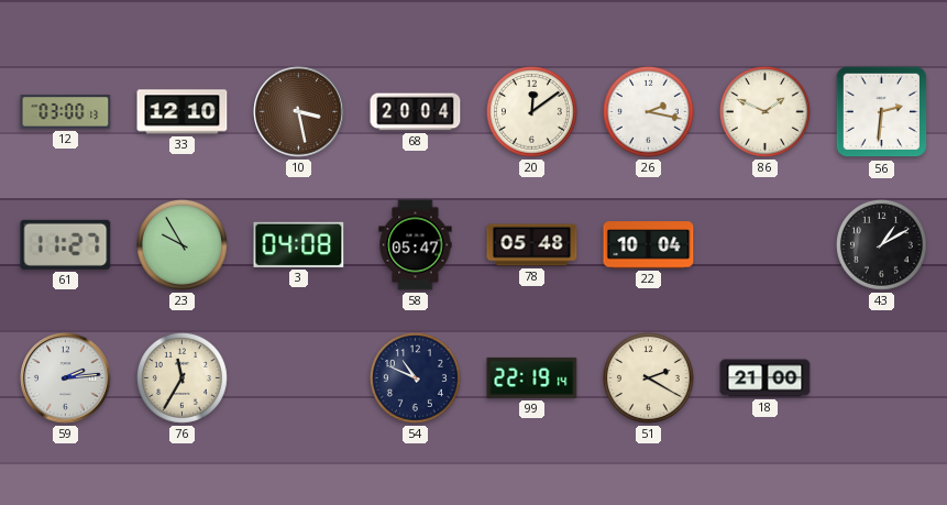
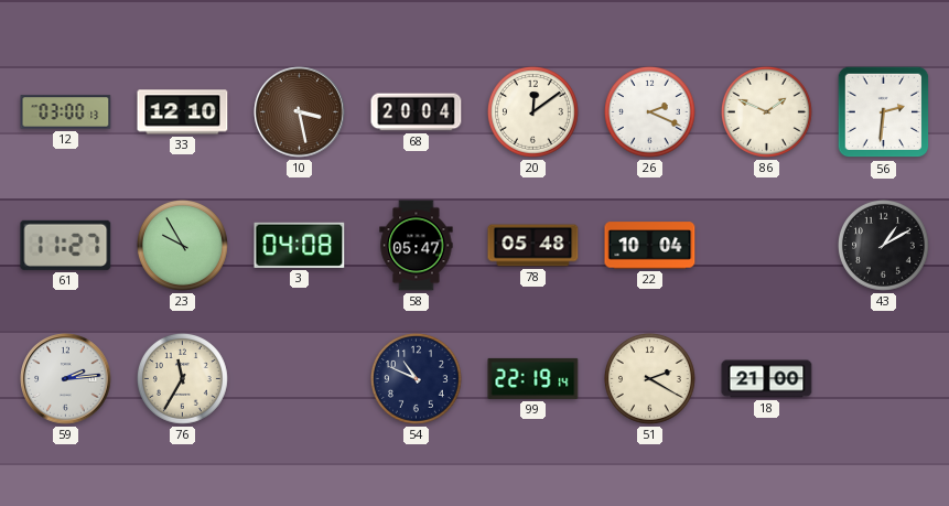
26: 2:17 -> 2:19 (649, 111)
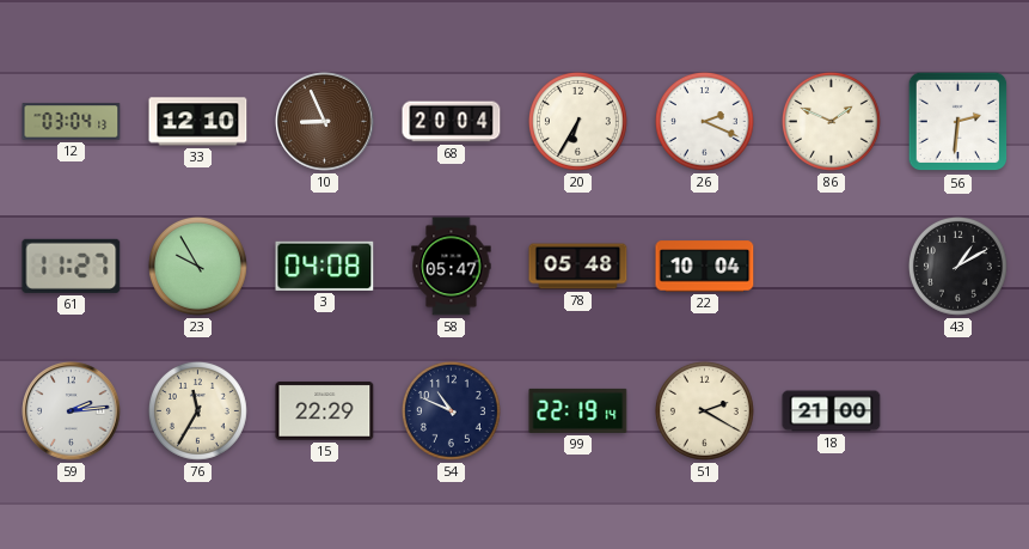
12: 03:00 -> 03:04 (72, 122)
10: 3:28 -> 8:56 (325, 122)
20: 12:09 -> 6:35 (577, 121)
15: none -> 22:29 (325, 411)
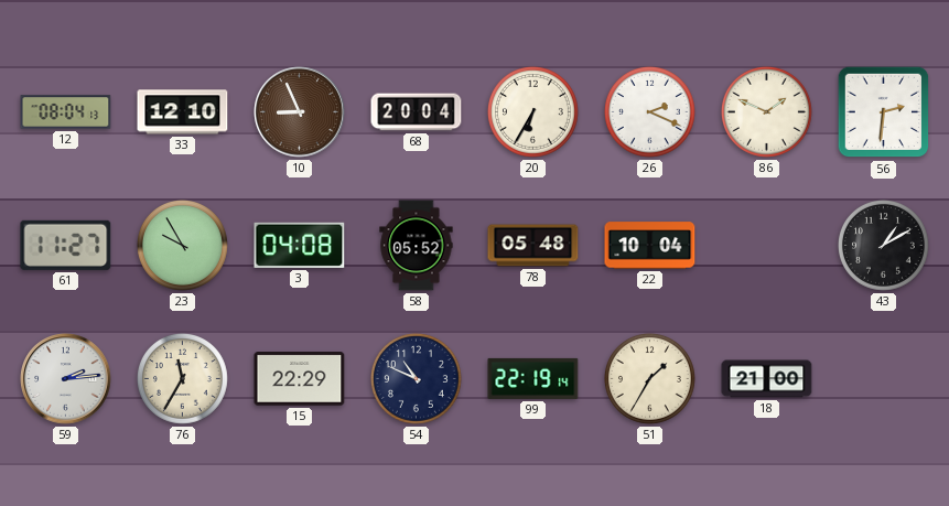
12: 03:04 -> 08:04 (66, 112)
58: 05:47 -> 05:52 (417, 246)
51: 2:20 -> 1:35 (649, 378)
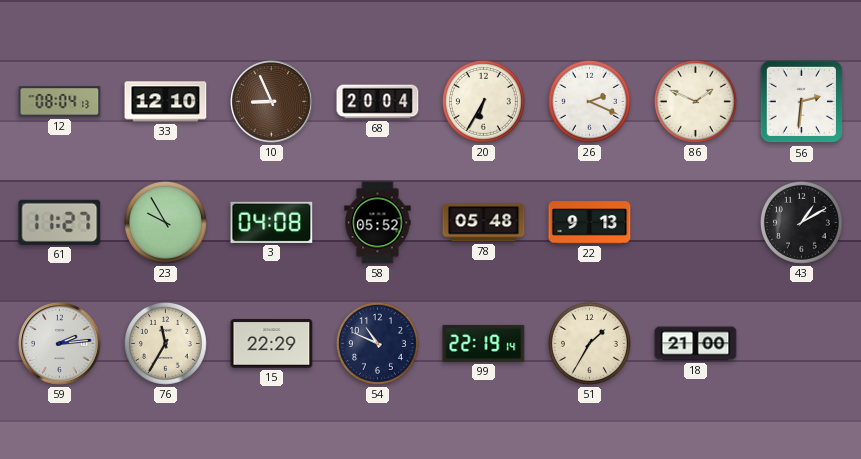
22: 10:04 -> 9:13 (590, 223)
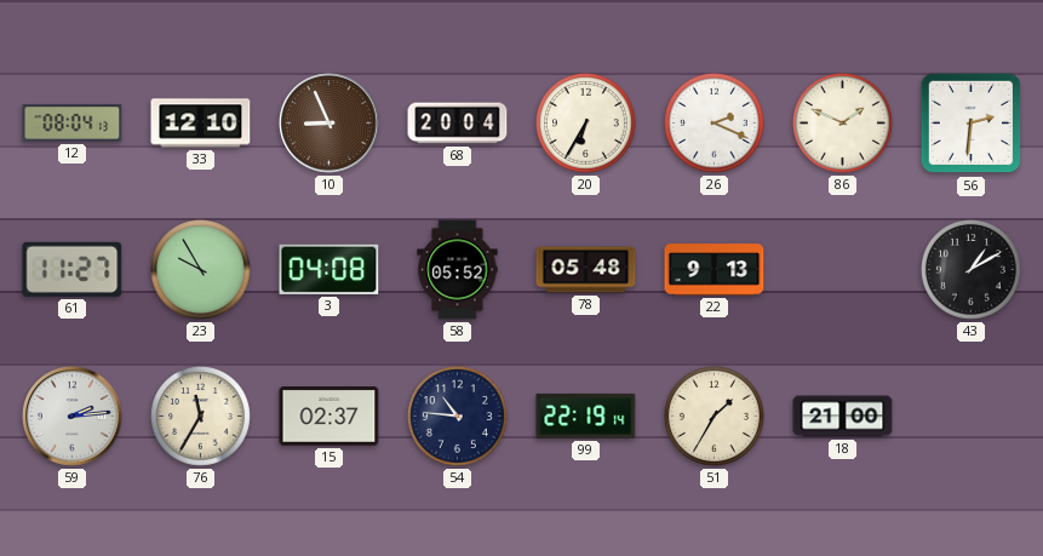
15: 22:29 -> 02:37 (329, 417)
54: 10:49 -> 10:46 (457, 415)
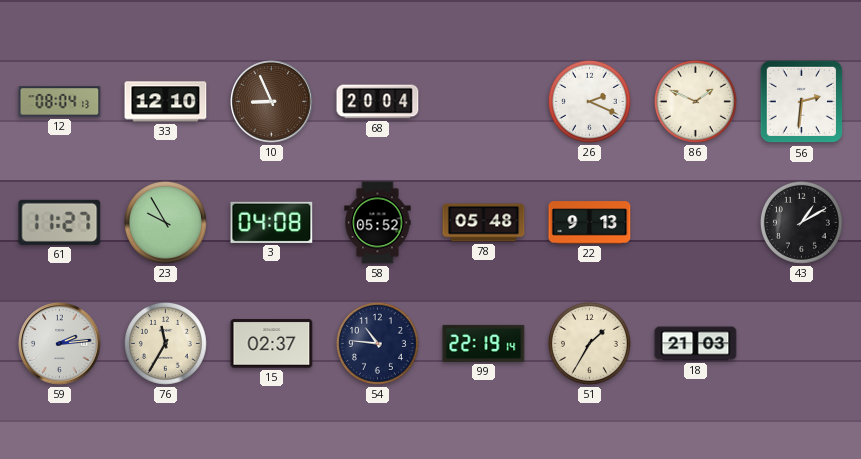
20: 6:35 -> none (585, 122)
18: 21:00 -> 21:03 (696, 344)
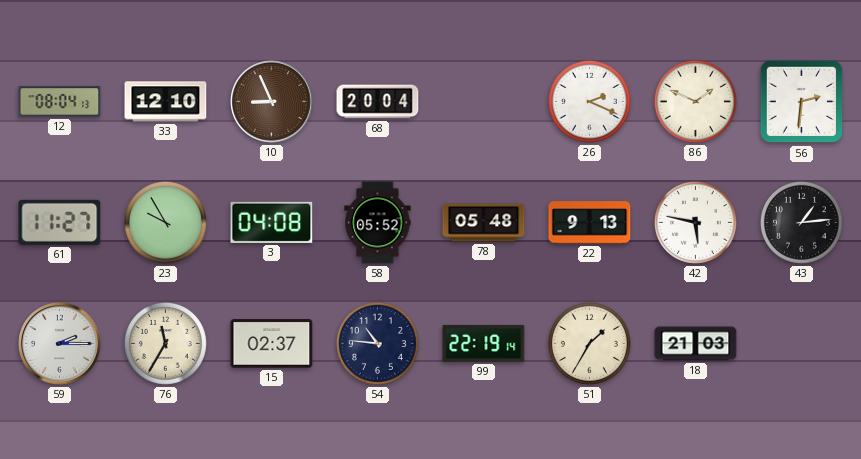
42: none -> 5:47 (695, 222)
43: 1:10 -> 1:14 (801, 222)
59: 2:14 -> 2:15 (60, 344)
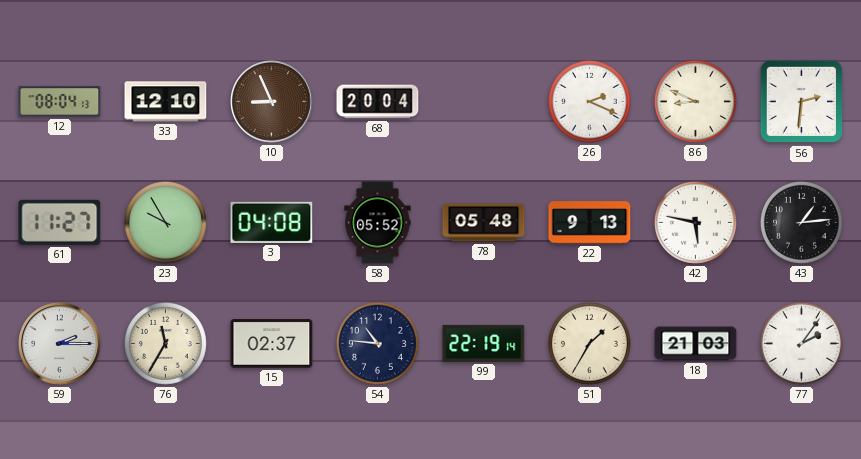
86: 1:49 -> 8:49 (695, 101)
77: none -> 2:06 (801, 343)
